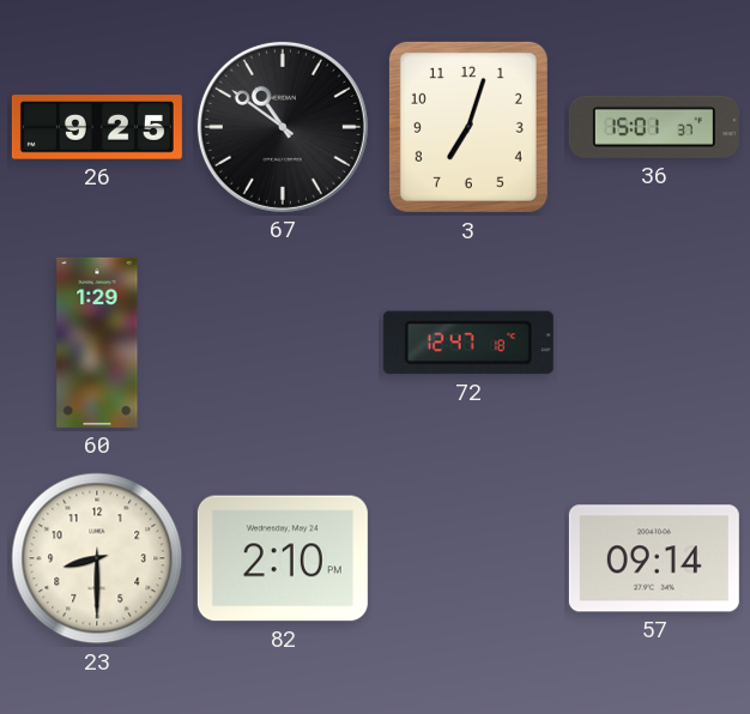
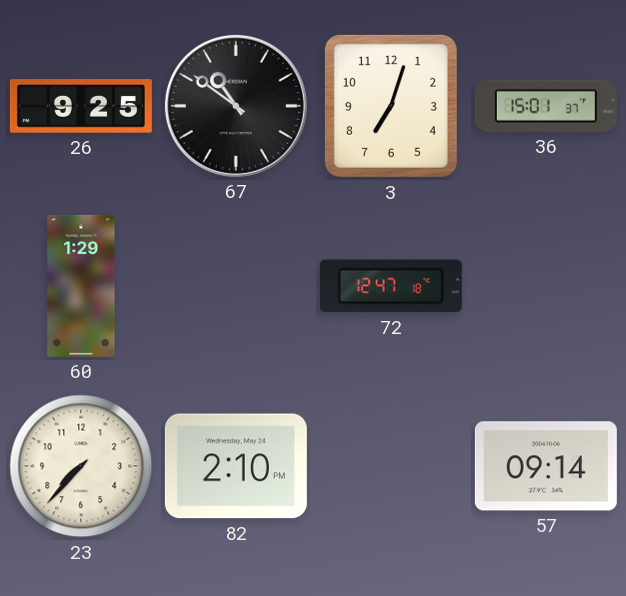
23: 8:30 -> 7:37 (81, 466)
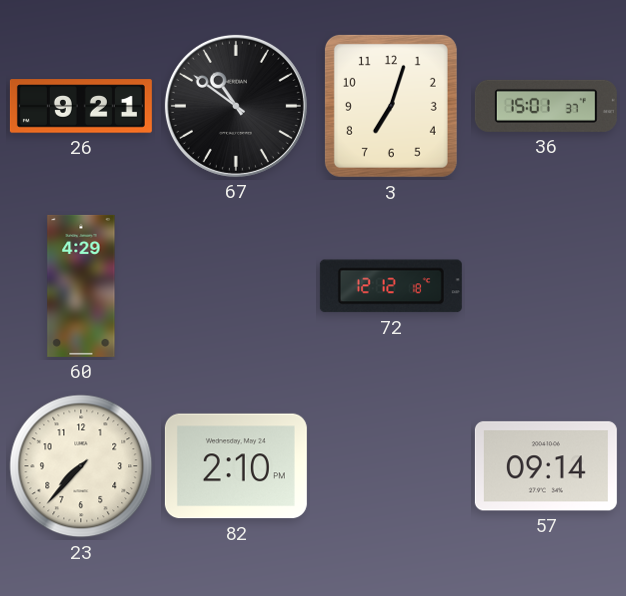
26: 9:25 -> 9:21 (81, 106)
60: 1:29 -> 4:29 (81, 286)
72: 12:47 -> 12:12 (391, 286)
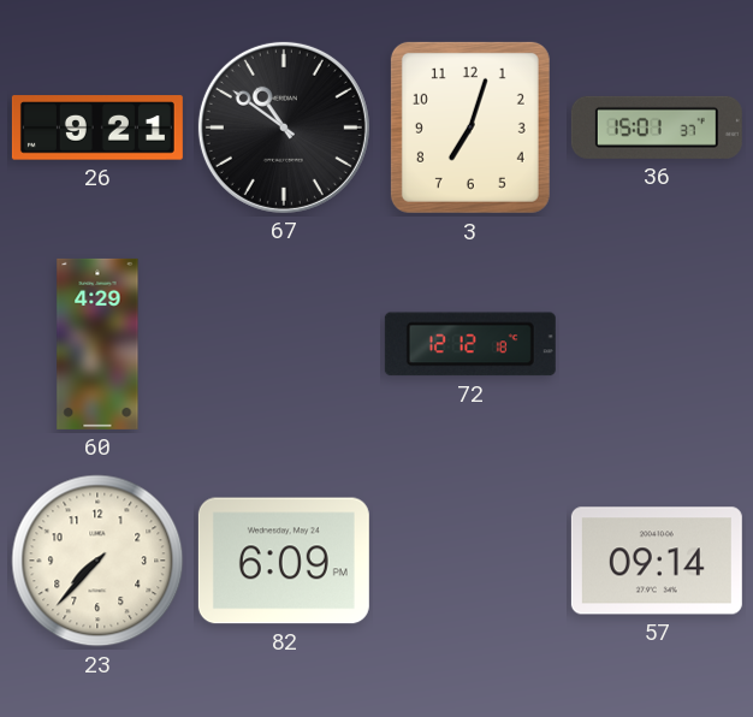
82: 2:10 -> 6:09 (284, 561)
